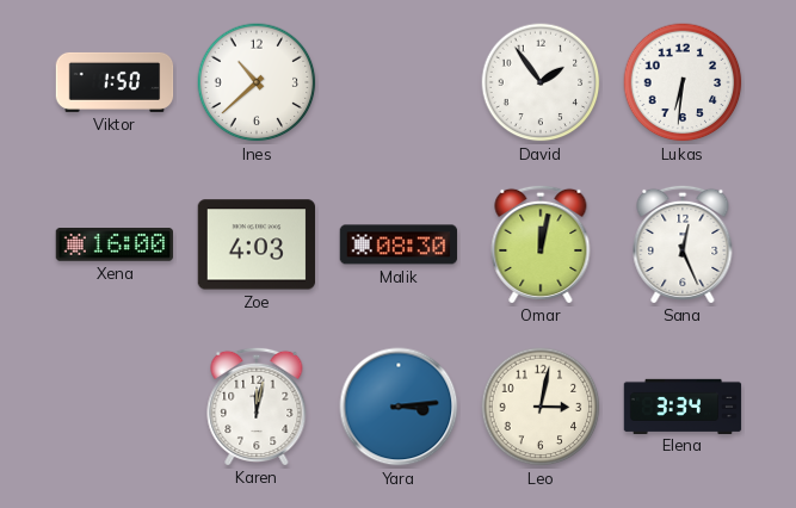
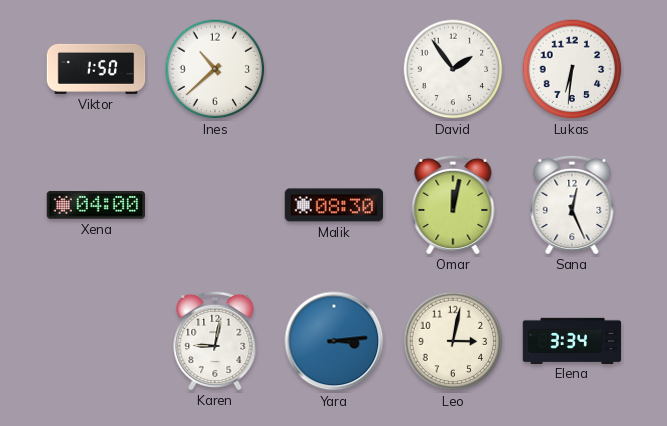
Xena: 16:00 -> 04:00 (95, 206)
Zoe: 4:03 -> none (257, 244)
Karen: 12:02 -> 9:02 (215, 340)
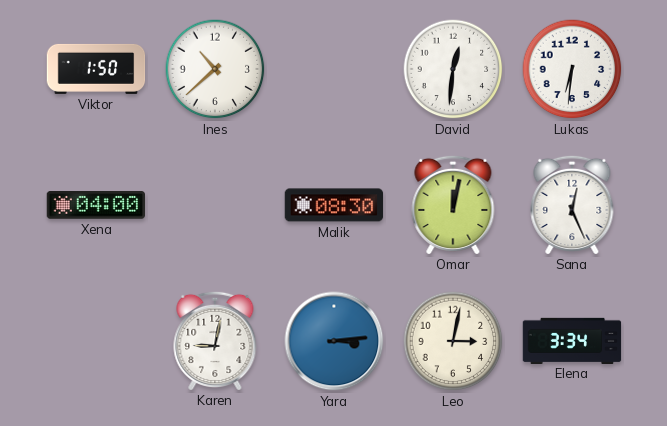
David: 1:54 -> 12:31 (453, 69)
